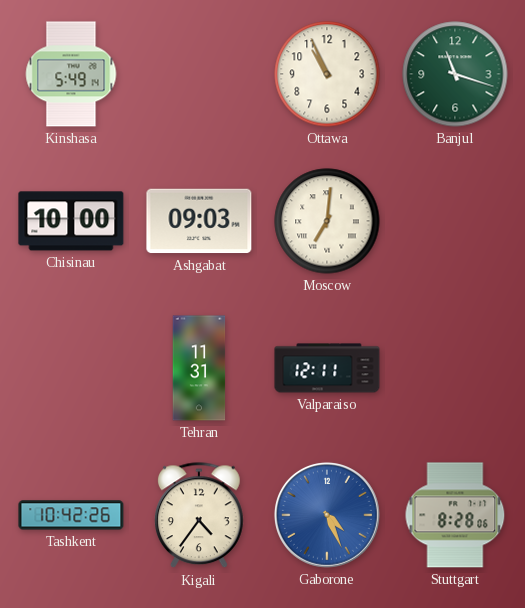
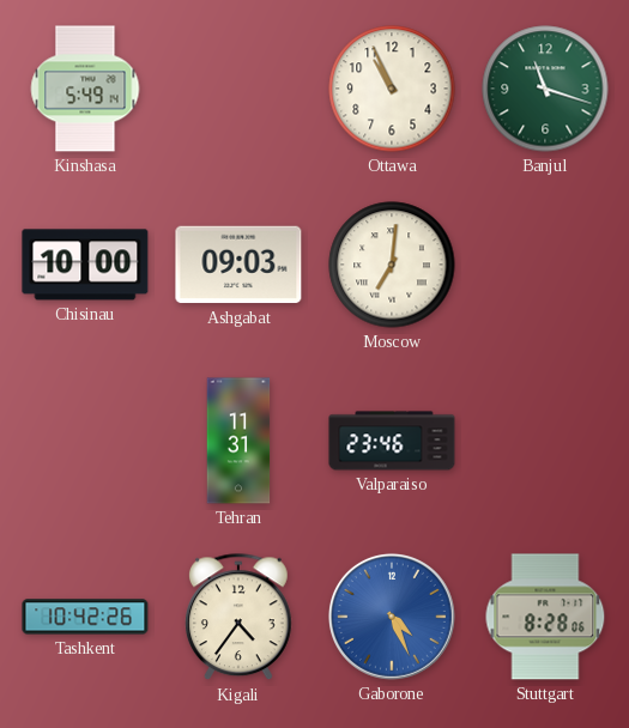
Valparaiso: 12:11 -> 23:46 (392, 441)
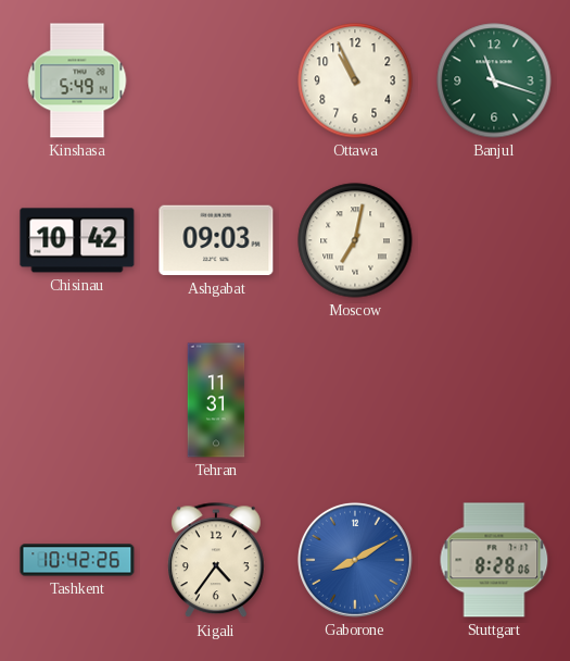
Chisinau: 10:00 -> 10:42 (77, 240)
Moscow: 7:01 -> 7:02 (355, 240)
Valparaiso: 23:46 -> none (392, 441)
Gaborone: 4:26 -> 8:10 (355, 560)
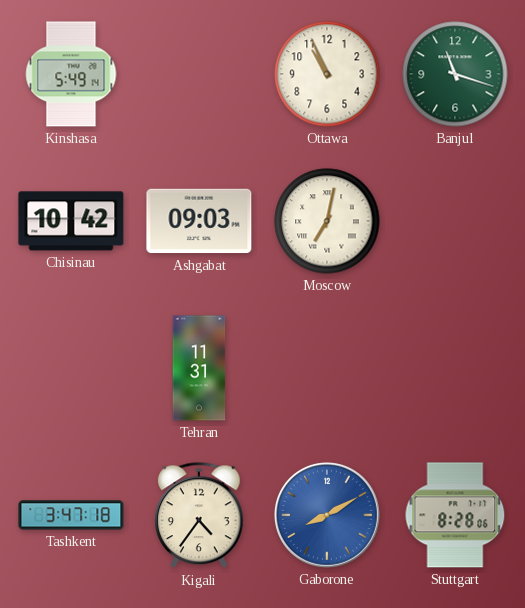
Tashkent: 10:42 -> 3:47 (71, 515)
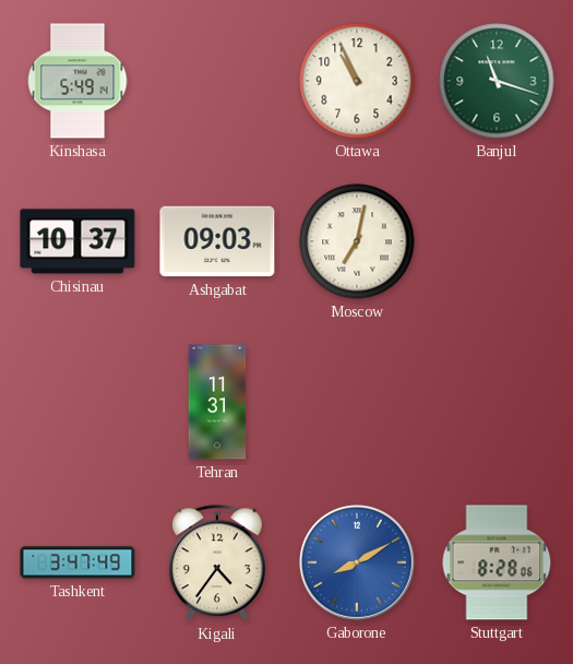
Chisinau: 10:42 -> 10:37 (77, 241)
Tashkent: 3:47:18 -> 3:47:49 (77, 562)
